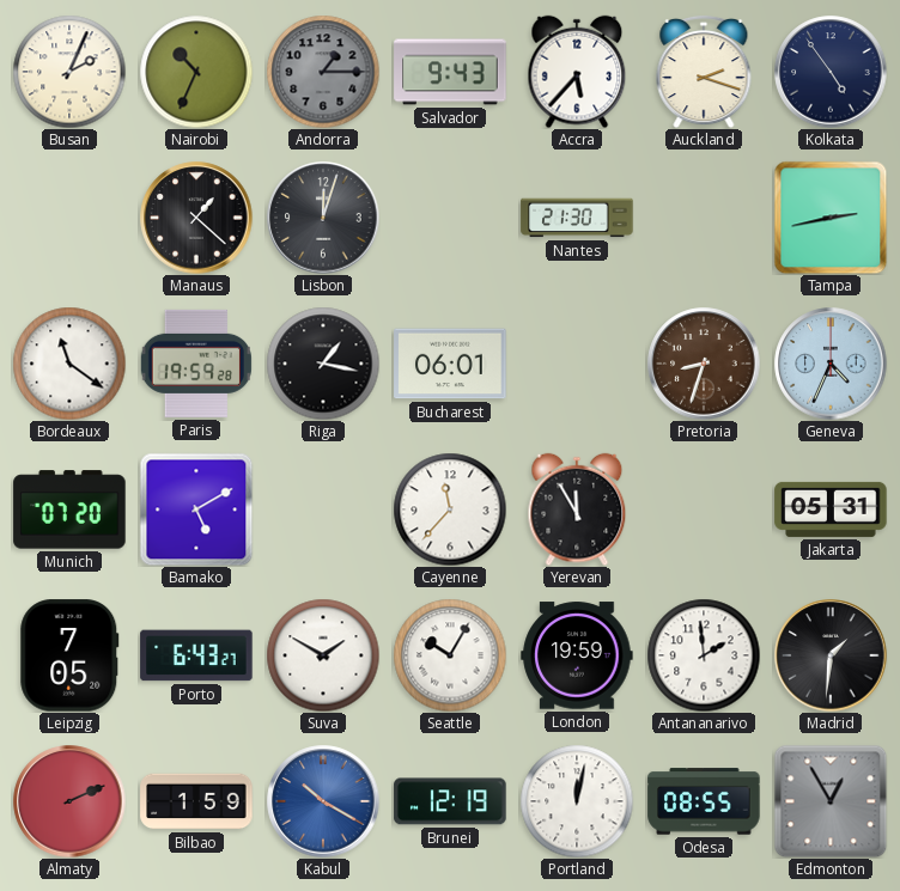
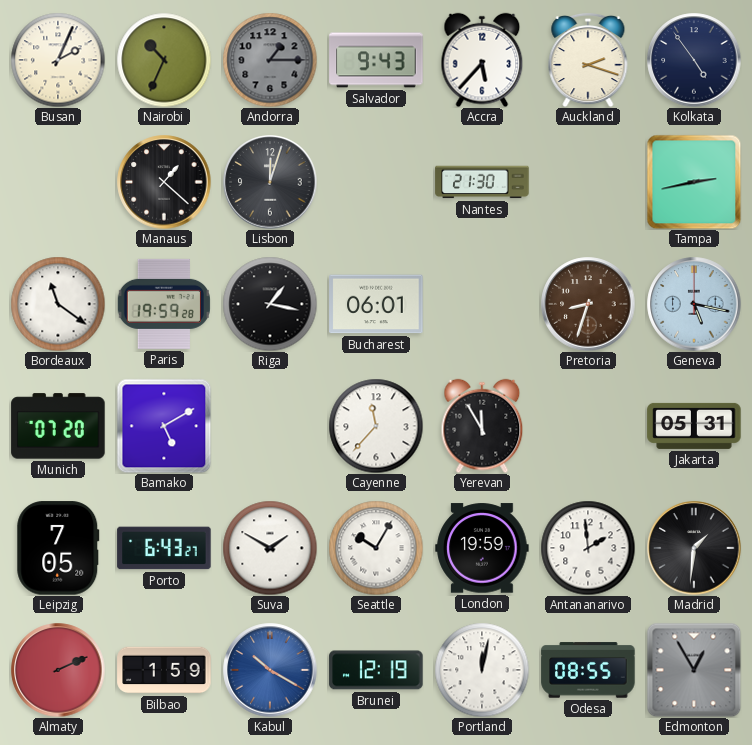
Geneva: 4:34 -> 5:17 (694, 304)
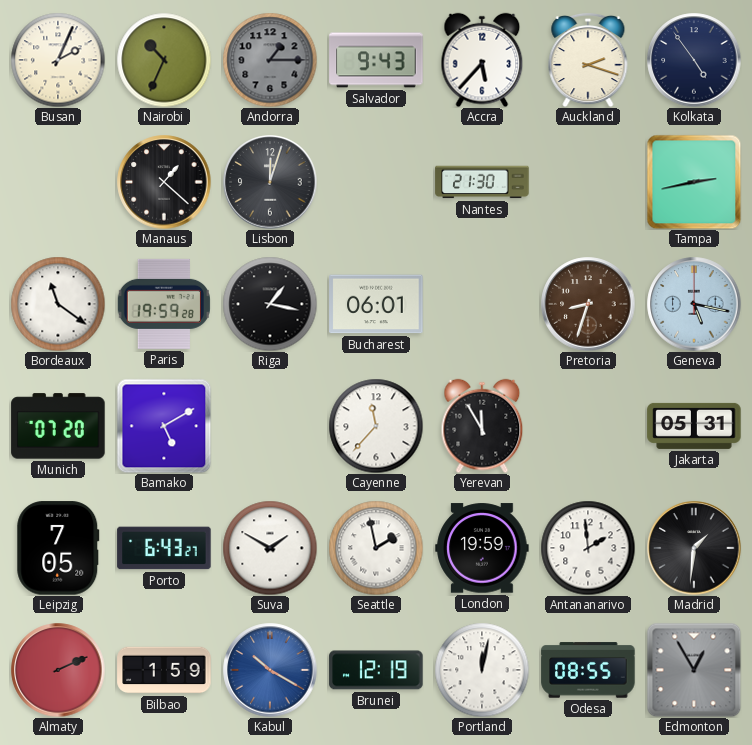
Seattle: 10:05 -> 1:58 (376, 548)
